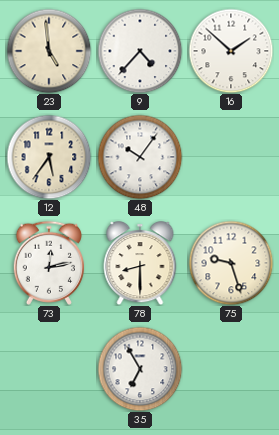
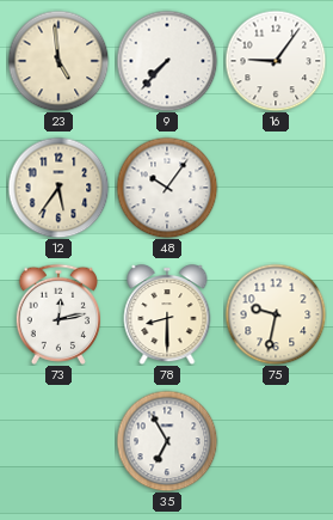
9: 4:37 -> 7:37 (167, 61)
16: 1:52 -> 9:06 (276, 61)
75: 9:27 -> 9:32 (276, 314)
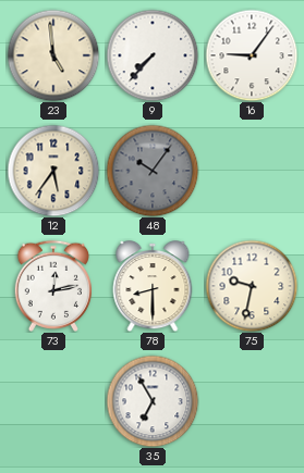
48 dial: white -> grey (153, 171)
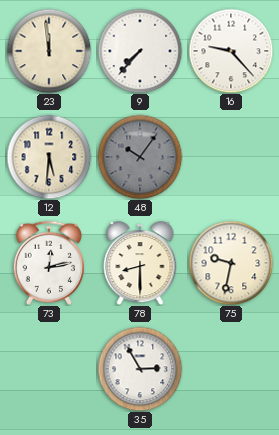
23: 4:59 -> 11:59 (49, 51)
16: 9:06 -> 9:23 (231, 51)
12: 5:36 -> 5:31 (49, 157)
35: 6:55 -> 2:55 (140, 369)
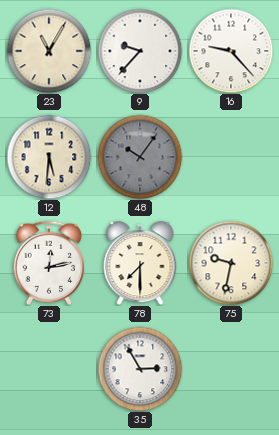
23: 11:59 -> 11:05 (49, 51)
9: 7:37 -> 9:37 (140, 51)
78: 8:30 -> 7:30 (140, 264)
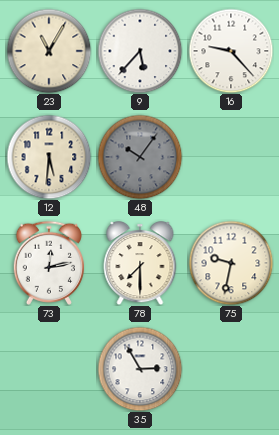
9: 9:37 -> 5:37 (140, 51)
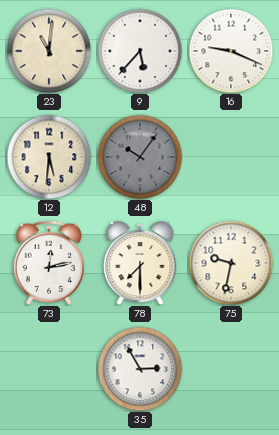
23: 11:05 -> 11:01 (49, 51)
16: 9:23 -> 9:19 (231, 51)
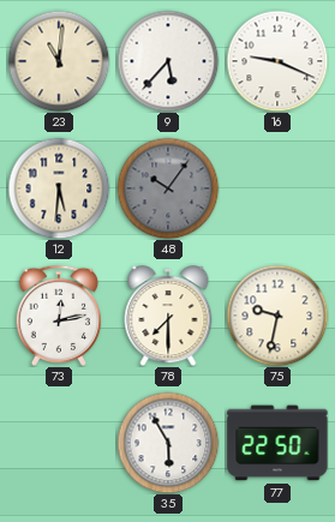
35: 2:55 -> 5:55 (168, 443)
77: none -> 22:50 (277, 443)
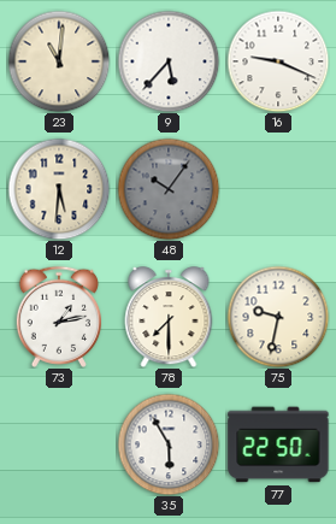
73: 12:13 -> 1:13 (58, 317)
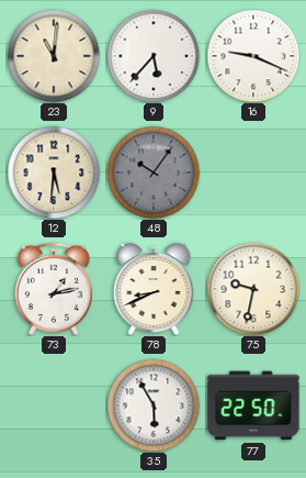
78: 7:30 -> 8:41 (154, 290)
